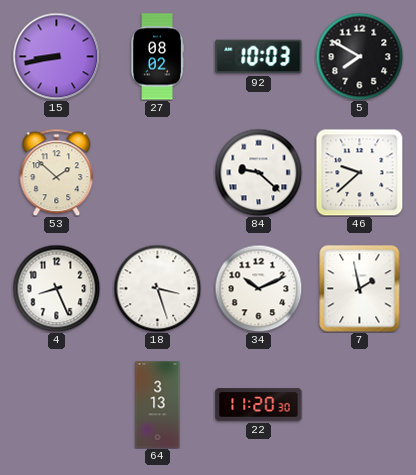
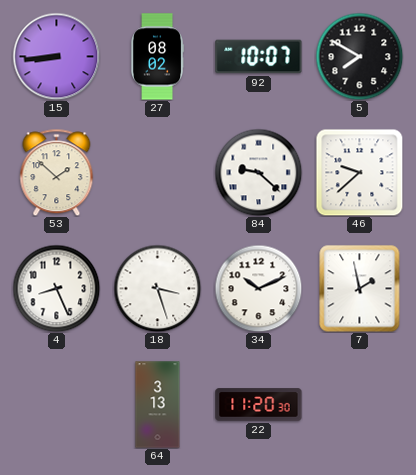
15: 8:43 -> 8:44 (56, 56)
92: 10:03 -> 10:07 (259, 57)
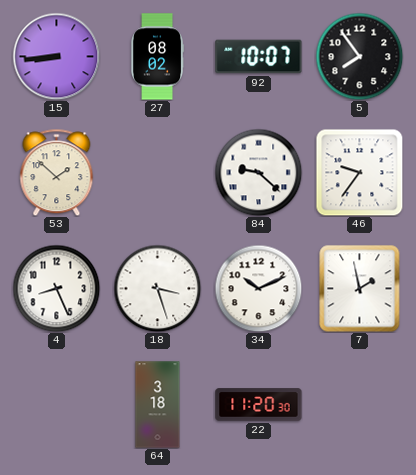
5: 7:50 -> 7:54 (359, 56)
46: 9:38 -> 9:36 (359, 172)
64: 3:13 -> 3:18 (158, 405)
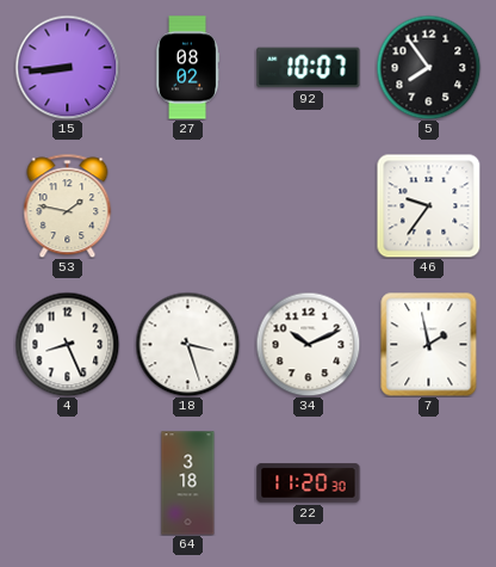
53: 1:52 -> 1:47 (68, 205)
84: 9:22 -> none (258, 172)
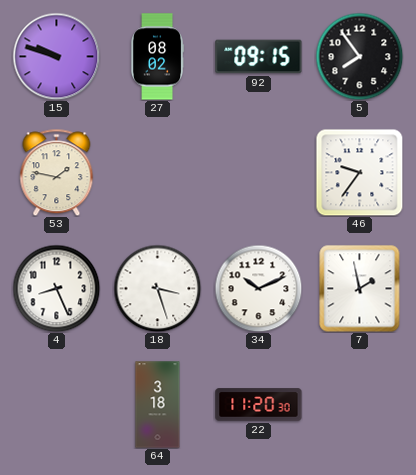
15: 8:44 -> 9:48 (56, 56)
92: 10:07 -> 09:15 (259, 57)
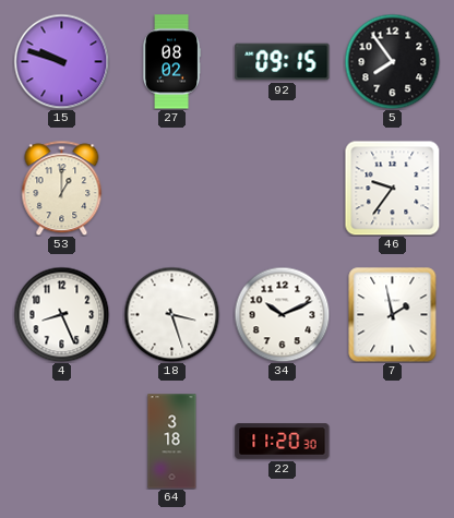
53: 1:47 -> 1:00 (62, 188)
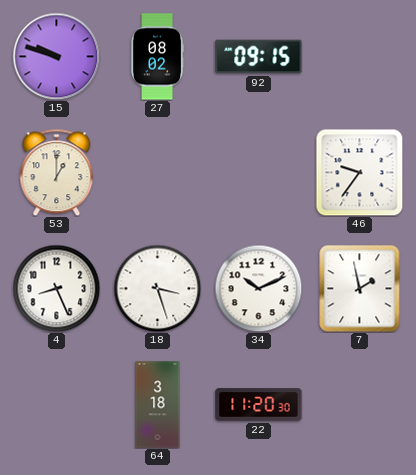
5: 7:54 -> none (392, 61)
